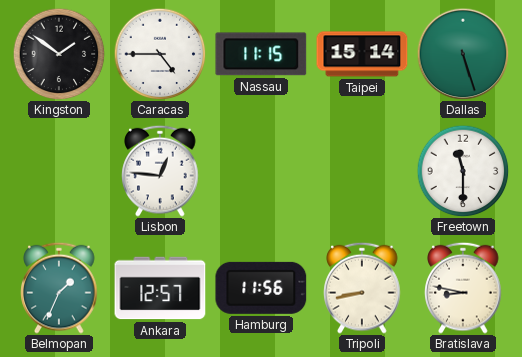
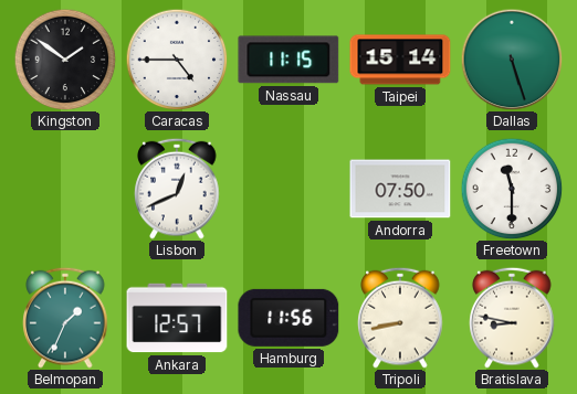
Lisbon: 12:46 -> 12:41 (177, 189)
Andorra: none -> 07:50 (400, 189)
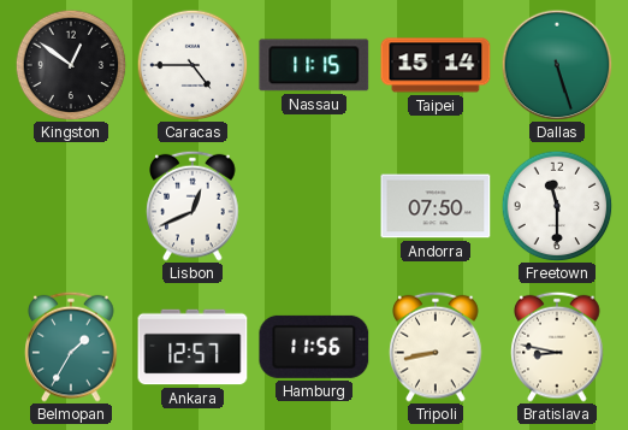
Kingston: 1:51 -> 12:51 (71, 65)
Belmopan: 1:34 -> 1:35 (71, 347)
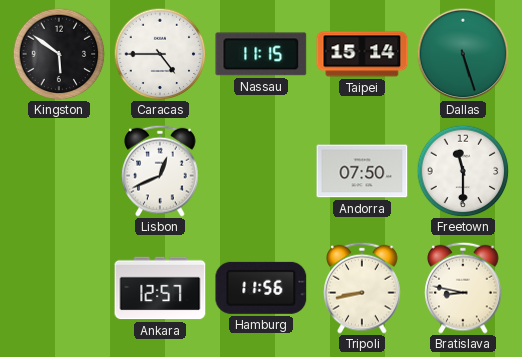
Kingston: 12:51 -> 5:51 (59, 54)
Belmopan: 1:35 -> none (71, 347)
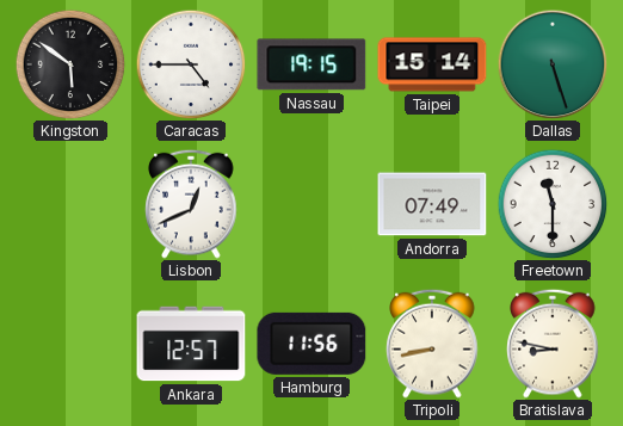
Nassau: 11:15 -> 19:15 (311, 64)
Andorra: 07:50 -> 07:49 (432, 204)
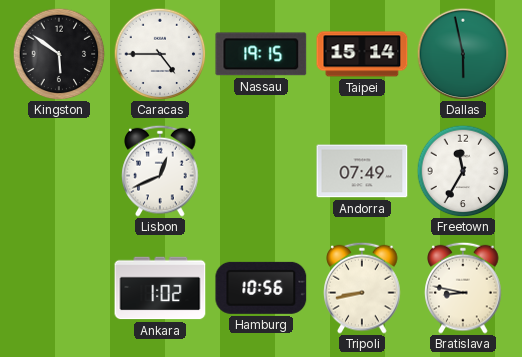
Dallas: 5:27 -> 5:58 (463, 54)
Freetown: 11:30 -> 11:35 (463, 171)
Ankara: 12:57 -> 1:02 (160, 288)
Hamburg: 11:56 -> 10:56 (261, 288)
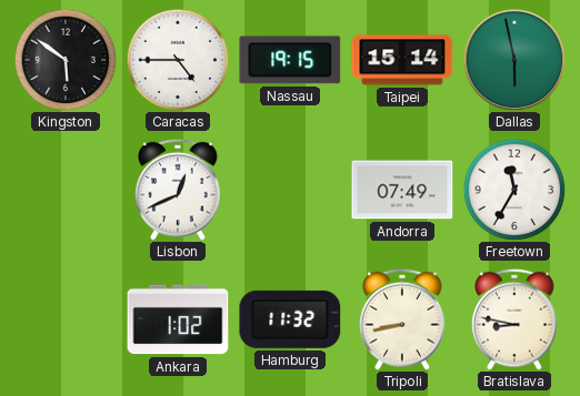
Hamburg: 10:56 -> 11:32 (290, 319)
